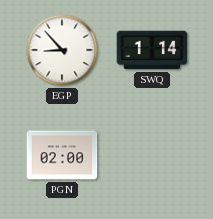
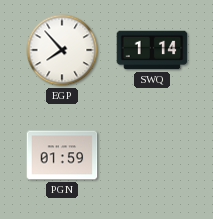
EGP: 8:53 -> 7:53 (62, 50)
PGN: 02:00 -> 01:59 (62, 155)
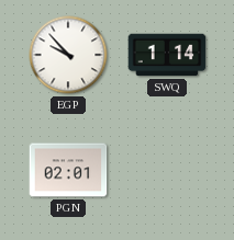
EGP: 7:53 -> 9:53 (68, 55)
PGN: 01:59 -> 02:01 (68, 170)
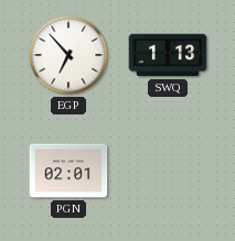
EGP: 9:53 -> 6:53 (68, 55)
SWQ: 1:14 -> 1:13 (168, 55)
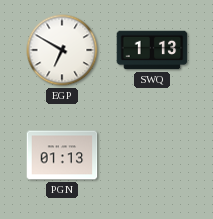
EGP: 6:53 -> 6:50 (62, 50)
PGN: 02:01 -> 01:13 (62, 155)
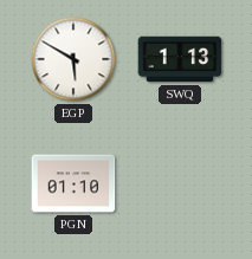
EGP: 6:50 -> 5:50 (73, 59)
PGN: 01:13 -> 01:10 (73, 183)
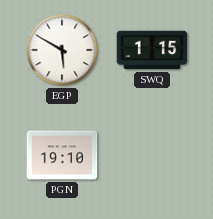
SWQ: 1:13 -> 1:15 (152, 50)
PGN: 01:10 -> 19:10 (62, 155)
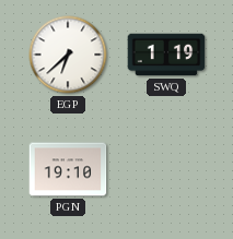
EGP: 5:50 -> 6:38 (68, 55)
SWQ: 1:15 -> 1:19 (166, 55)
